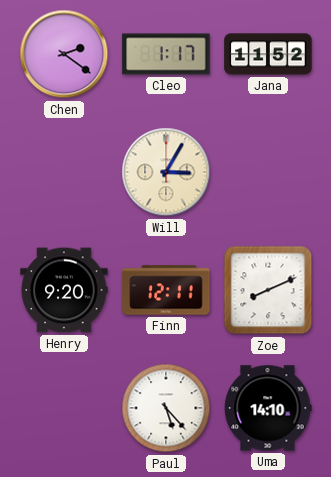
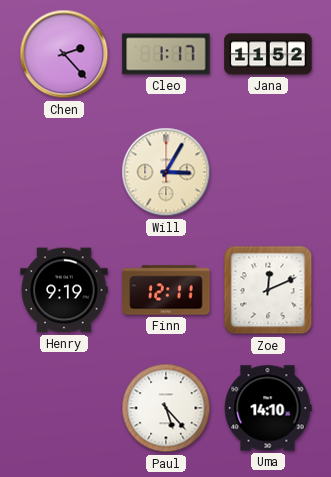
Chen: 2:21 -> 2:23 (64, 54)
Henry: 9:20 -> 9:19 (64, 290)
Zoe: 8:11 -> 12:11 (268, 290)
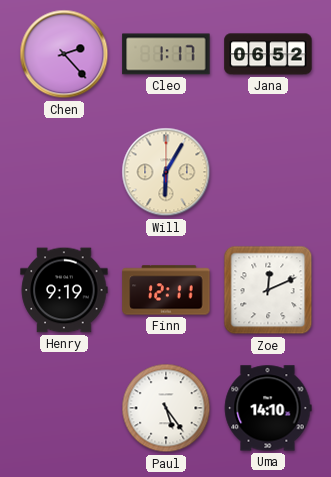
Jana: 11:52 -> 06:52 (268, 54)
Will: 3:05 -> 6:05 (166, 172)
Paul: 5:23 -> 5:24 (166, 408)
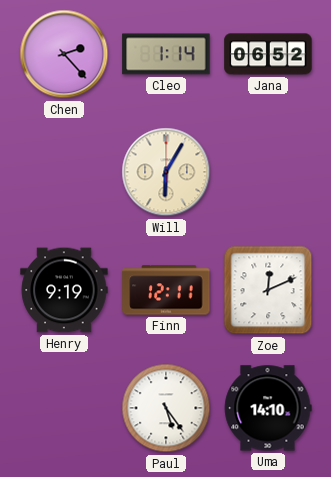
Cleo: 1:17 -> 1:14 (166, 54)
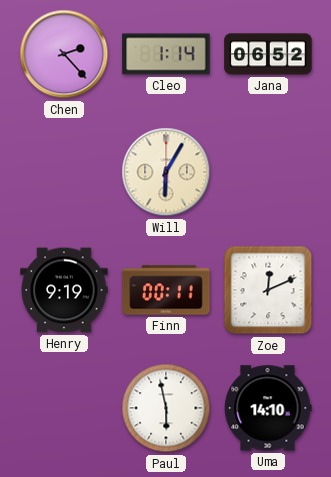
Finn: 12:11 -> 00:11 (166, 290)
Paul: 5:24 -> 5:58 (166, 408)
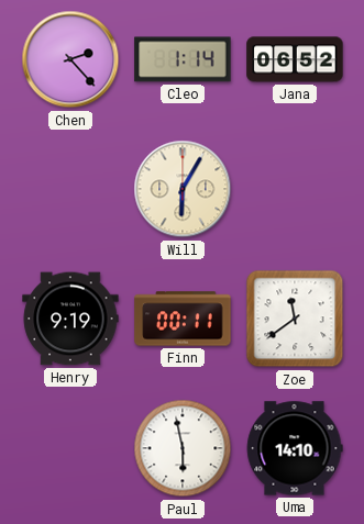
Zoe: 12:11 -> 11:39 (295, 319)
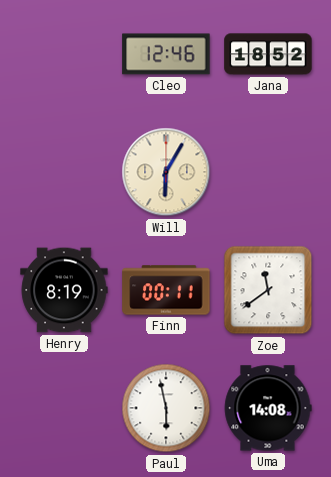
Chen: 2:23 -> none (70, 59)
Cleo: 1:14 -> 12:46 (166, 54)
Jana: 06:52 -> 18:52 (268, 54)
Henry: 9:19 -> 8:19 (64, 290)
Uma: 14:10 -> 14:08 (268, 408)
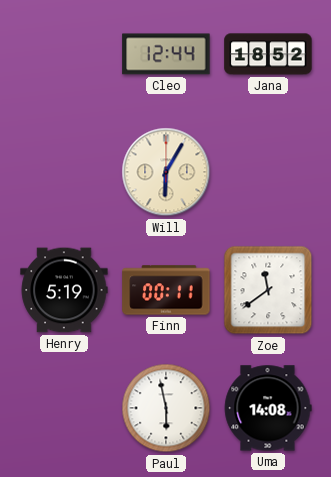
Cleo: 12:46 -> 12:44 (166, 54)
Henry: 8:19 -> 5:19 (64, 290)
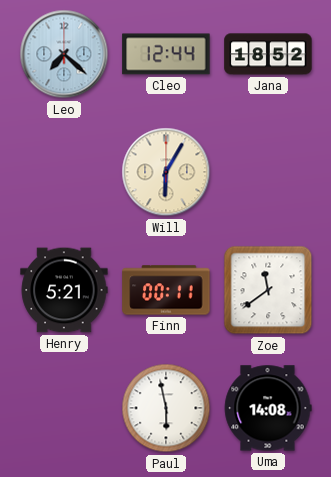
Leo: none -> 7:22 (64, 54)
Henry: 5:19 -> 5:21 (64, 290)
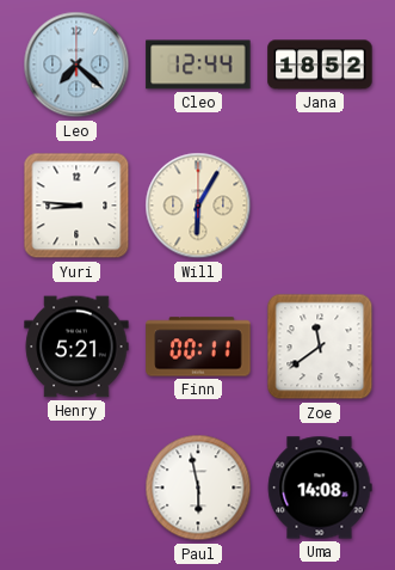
Yuri: none -> 8:46 (76, 206)
